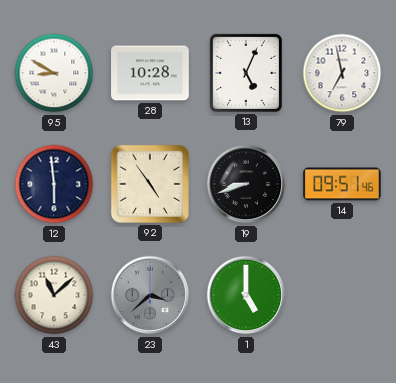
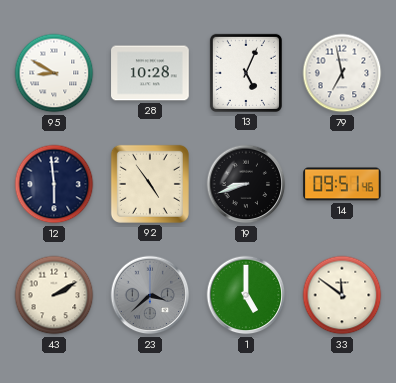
43: 11:08 -> 2:10 (54, 295)
33: none -> 11:51 (342, 295)
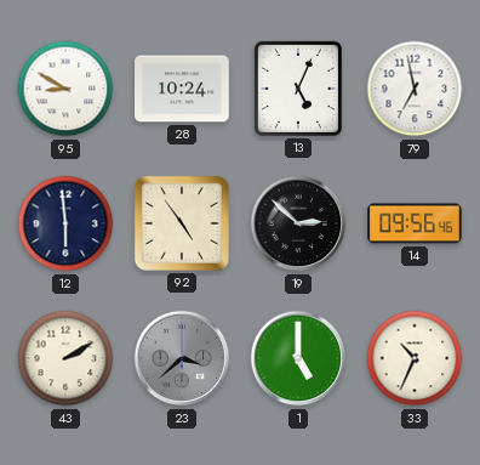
28: 10:28 -> 10:24 (182, 89)
19: 8:42 -> 2:52 (298, 223)
14: 09:51 -> 09:56 (415, 223)
33: 11:51 -> 10:34 (415, 358)
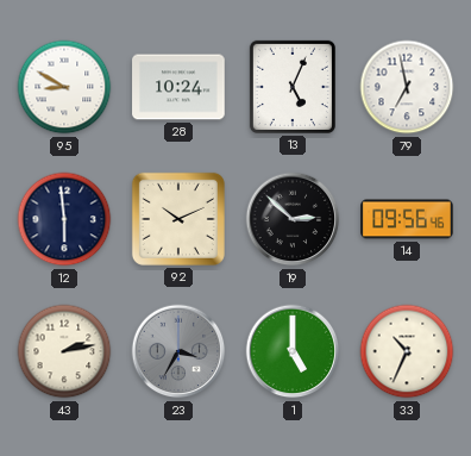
92: 4:54 -> 10:11 (178, 219)
43: 2:10 -> 2:13 (64, 351)
23: 3:38 -> 3:35 (178, 351)
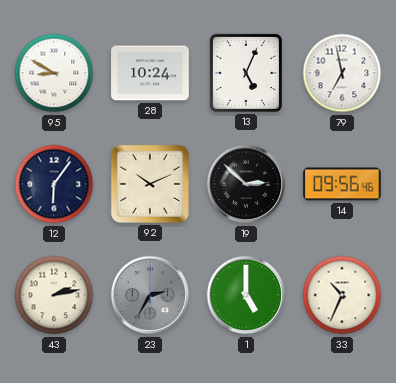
12: 5:59 -> 6:06 (54, 184)
23: 3:35 -> 2:35 (150, 295)
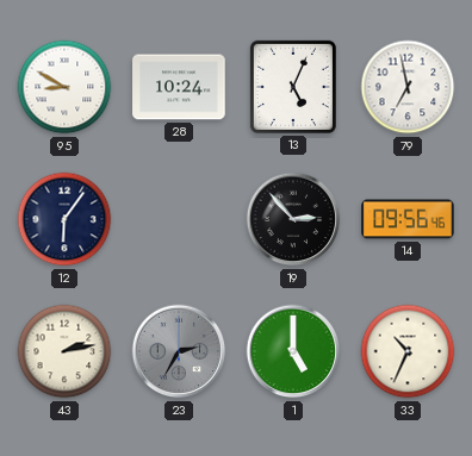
92: 10:11 -> none (150, 184)
19: 2:52 -> 2:53 (293, 219)
